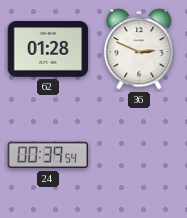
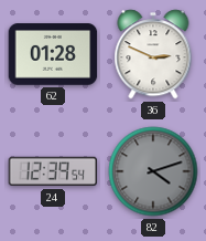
24: 00:39 -> 12:39 (53, 171)
82: none -> 4:12 (153, 171)
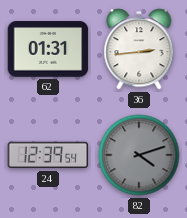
62: 01:28 -> 01:31 (48, 49)
36: 2:49 -> 2:44 (139, 49)
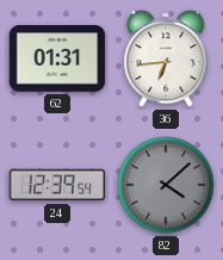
36: 2:44 -> 6:44 (166, 58)
82: 4:12 -> 4:08 (166, 185)
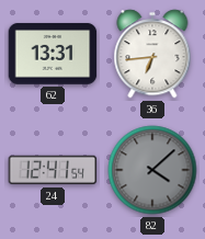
62: 01:31 -> 13:31 (53, 54)
24: 12:39 -> 12:41 (53, 170)
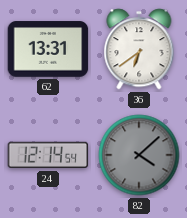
36: 6:44 -> 6:39 (139, 49)
24: 12:41 -> 12:14 (48, 155)
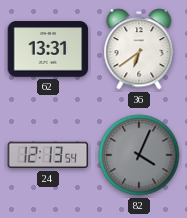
24: 12:14 -> 12:13 (48, 155)
82: 4:08 -> 4:04 (139, 155)
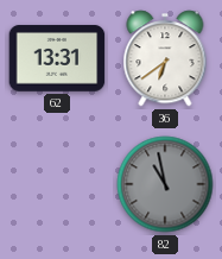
24: 12:13 -> none (48, 155)
82: 4:04 -> 10:58 (165, 184)
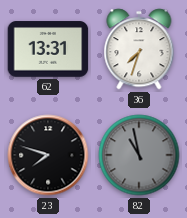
36: 6:39 -> 7:33 (139, 49)
23: none -> 7:48 (48, 155)
